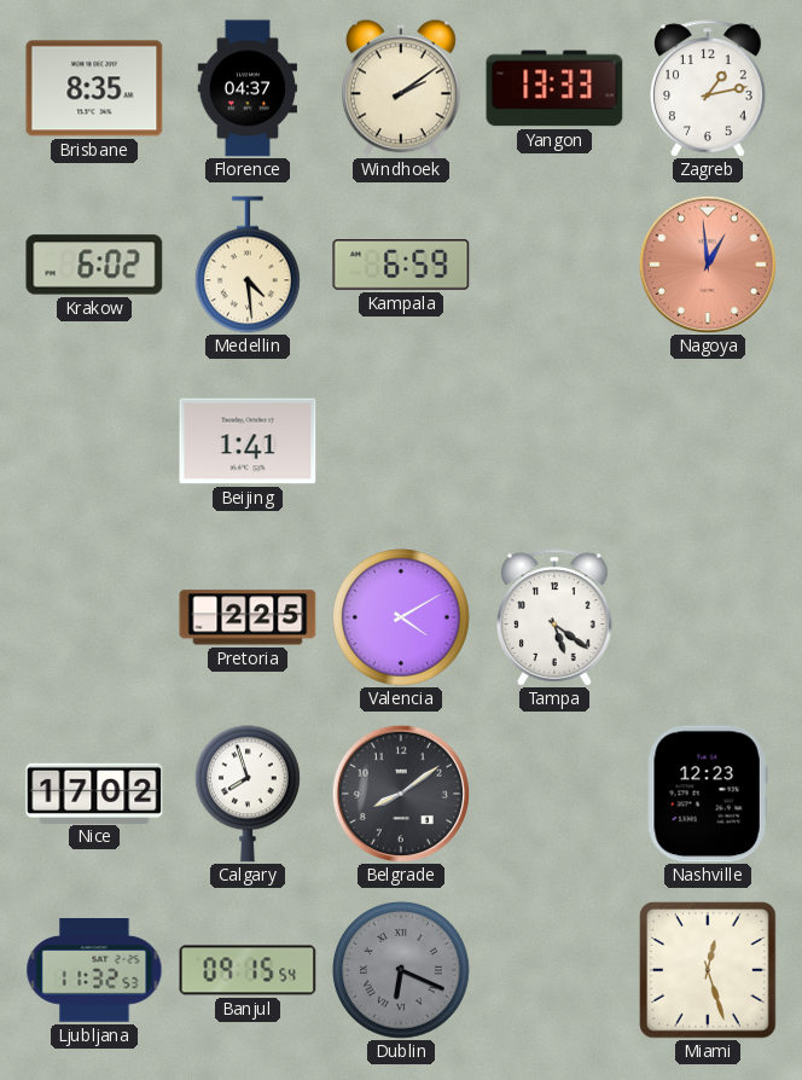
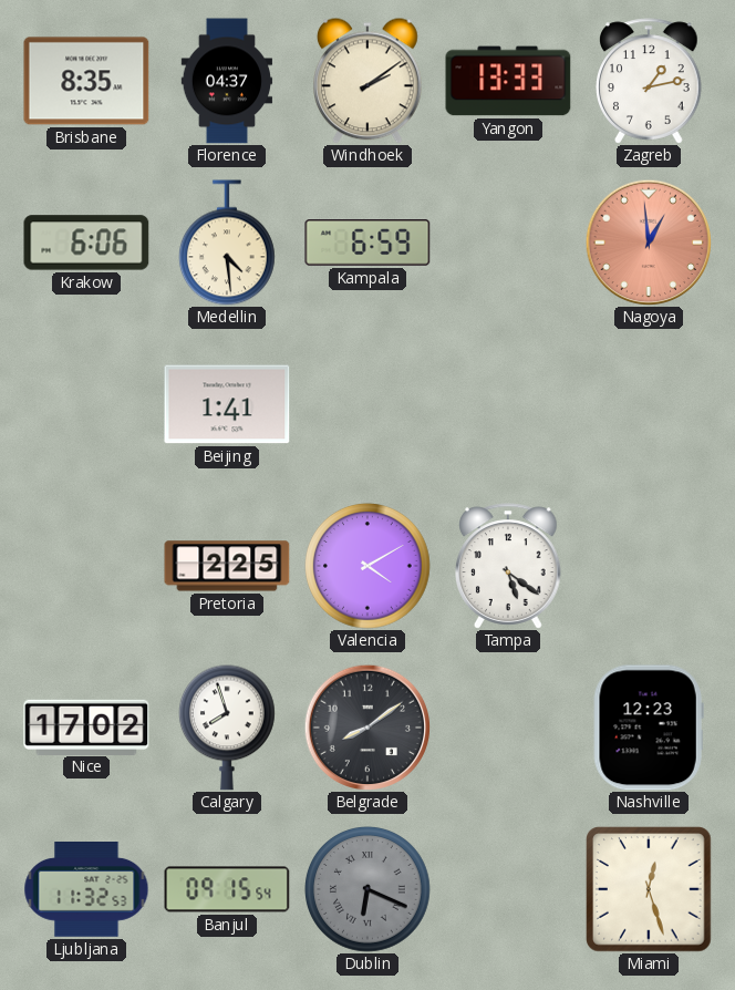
Krakow: 6:02 -> 6:06 (86, 243)
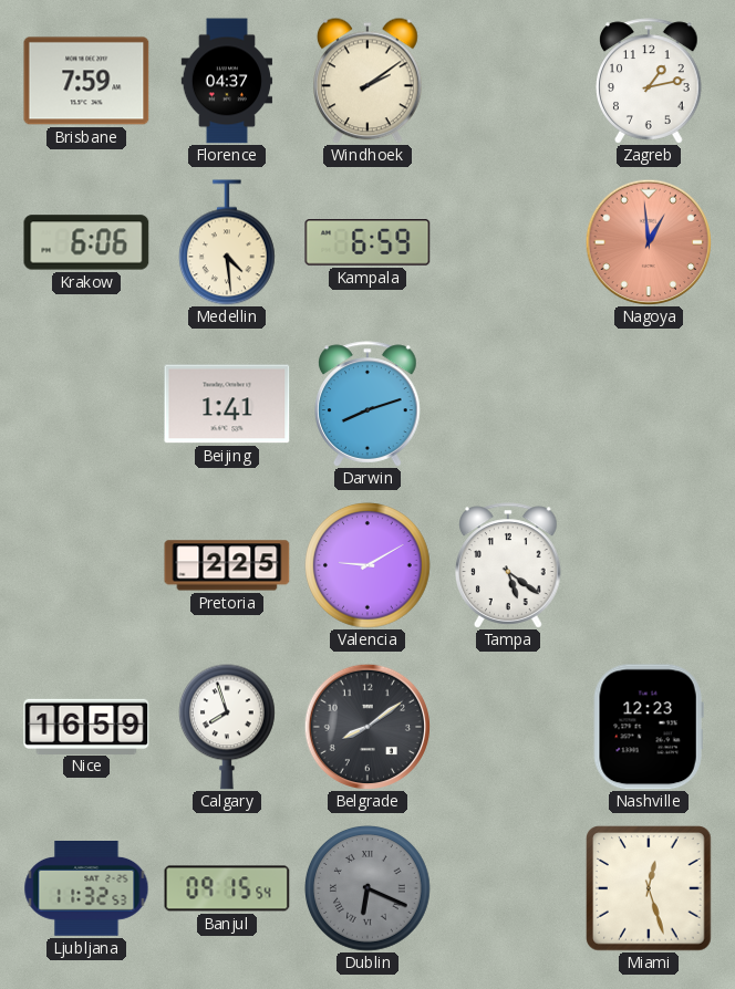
Brisbane: 8:35 -> 7:59 (86, 81)
Yangon: 13:33 -> none (508, 81)
Darwin: none -> 8:12 (369, 404)
Valencia: 4:10 -> 9:10 (369, 566)
Nice: 17:02 -> 16:59 (86, 726)
